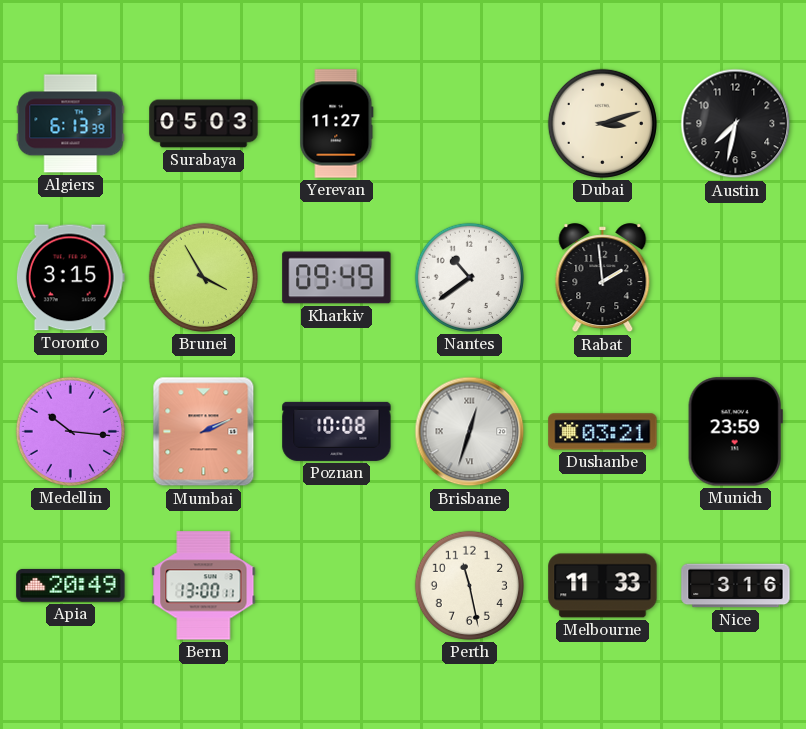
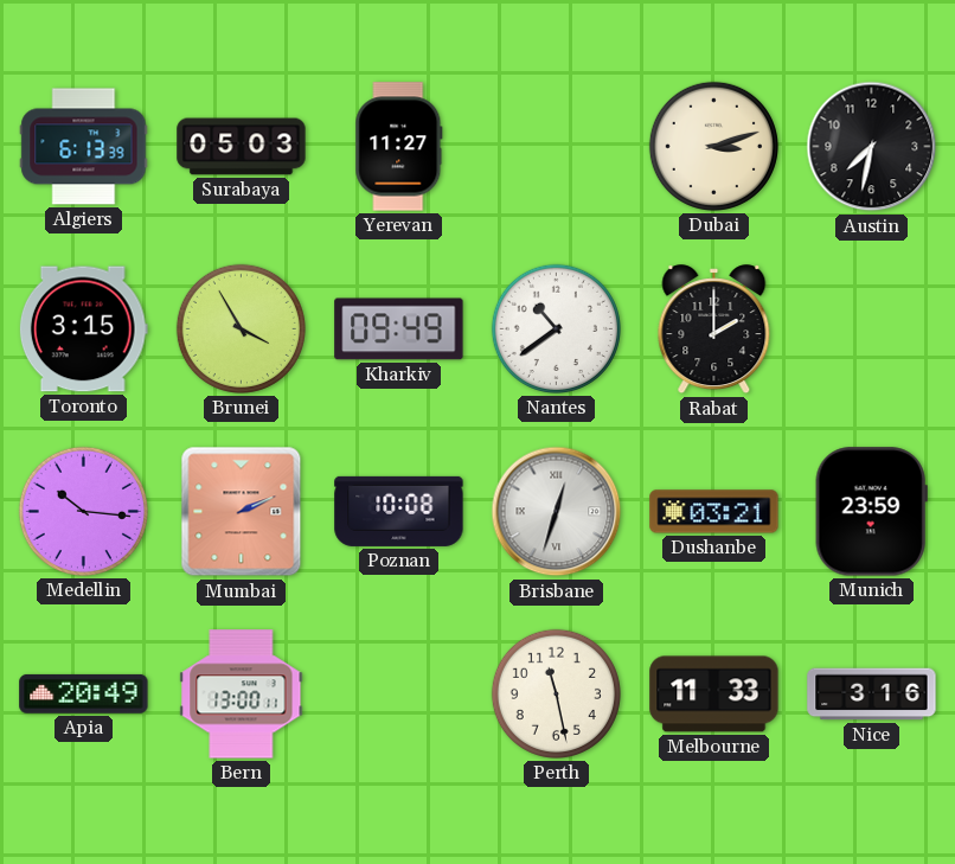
Rabat: 1:59 -> 2:00 (714, 329)
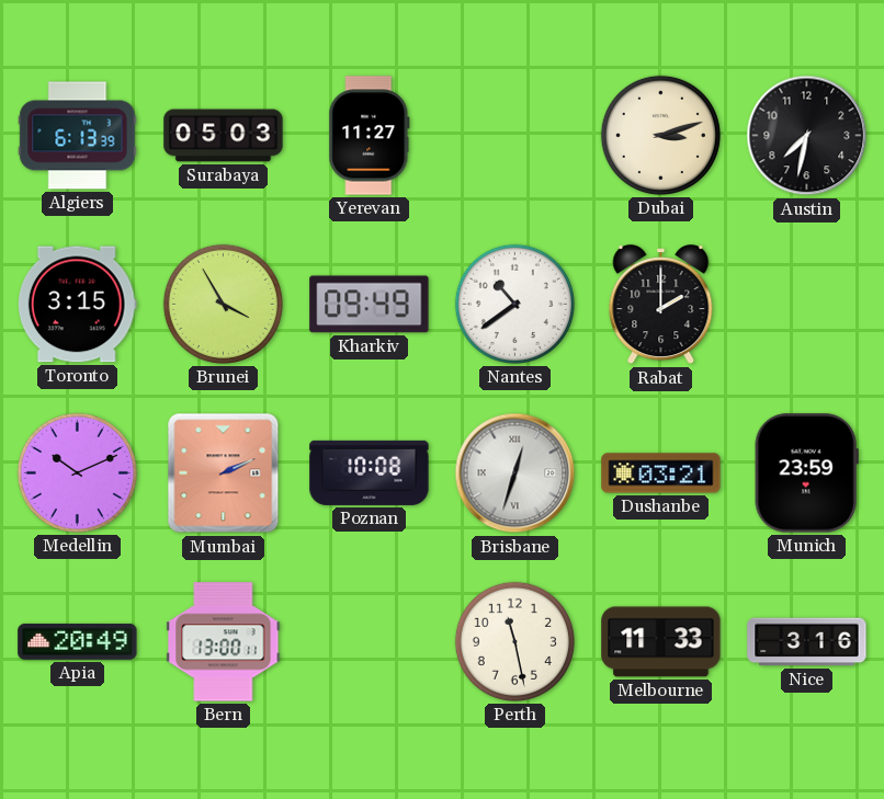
Medellin: 10:16 -> 10:11 (77, 472)
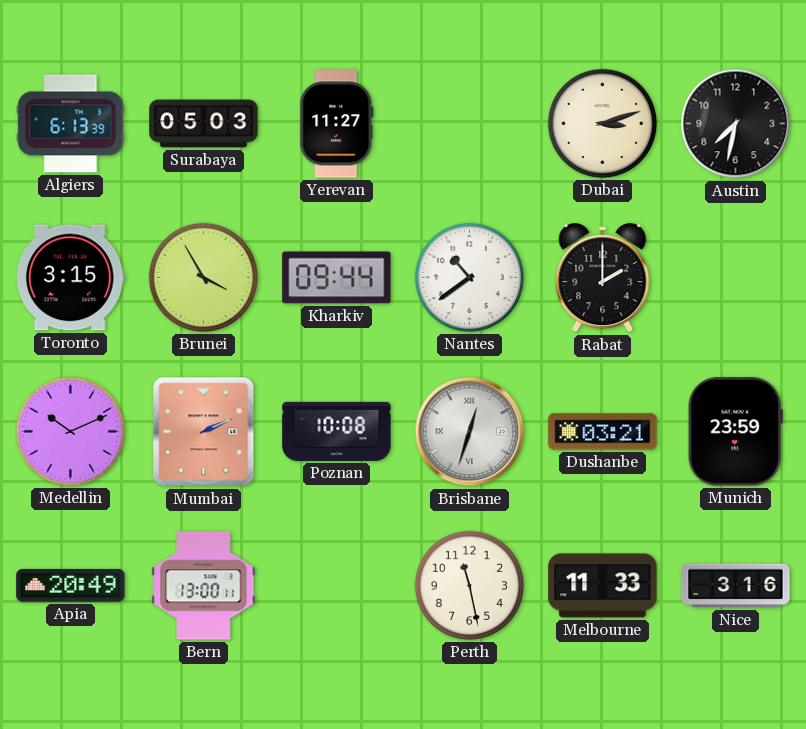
Kharkiv: 09:49 -> 09:44 (337, 278)
